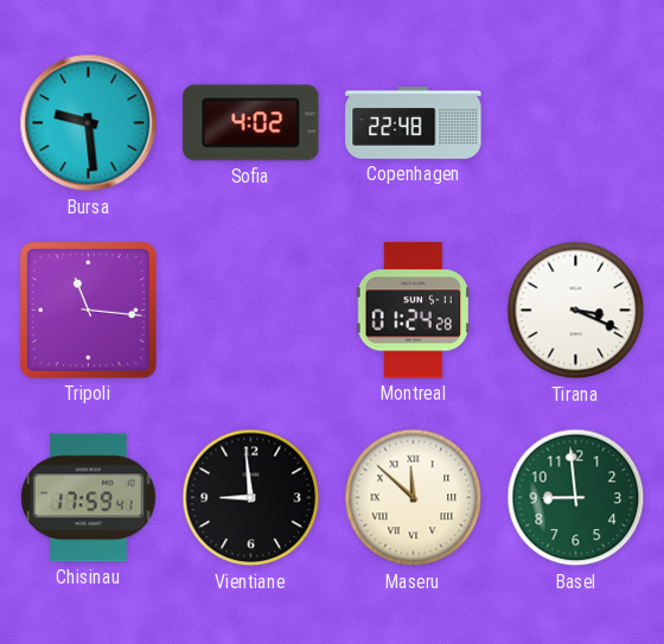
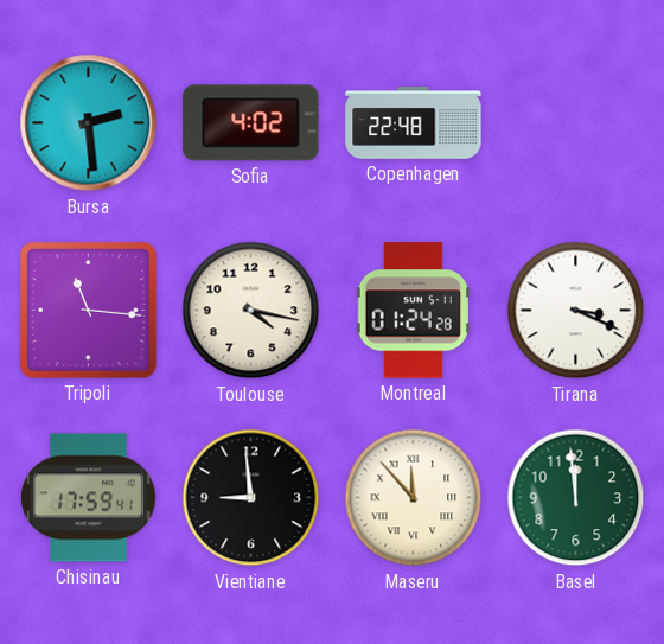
Bursa: 9:29 -> 2:29 (89, 123)
Toulouse: none -> 4:17 (251, 311)
Maseru: 11:52 -> 11:53 (414, 498)
Basel: 8:59 -> 11:59 (576, 498)
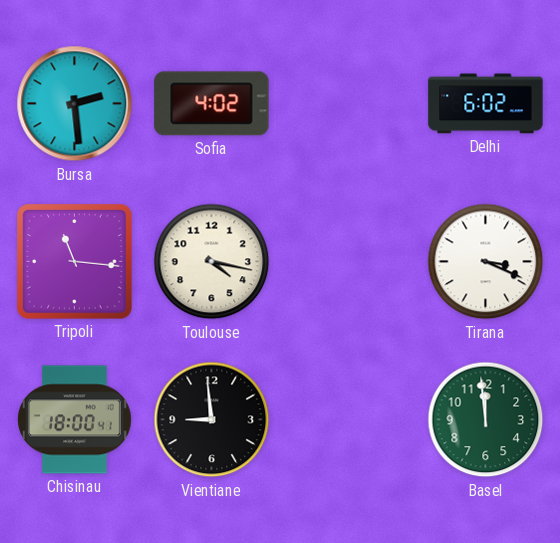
Copenhagen: 22:48 -> none (414, 123)
Delhi: none -> 6:02 (486, 104)
Montreal: 01:24 -> none (413, 311)
Chisinau: 17:59 -> 18:00 (75, 420)
Maseru: 11:53 -> none (414, 498)
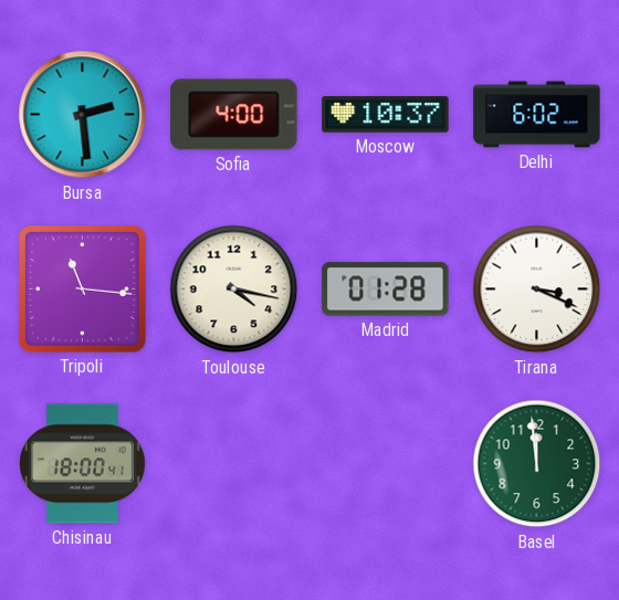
Sofia: 4:02 -> 4:00 (234, 115)
Moscow: none -> 10:37 (386, 115)
Madrid: none -> 01:28 (386, 290)
Vientiane: 8:59 -> none (212, 420)
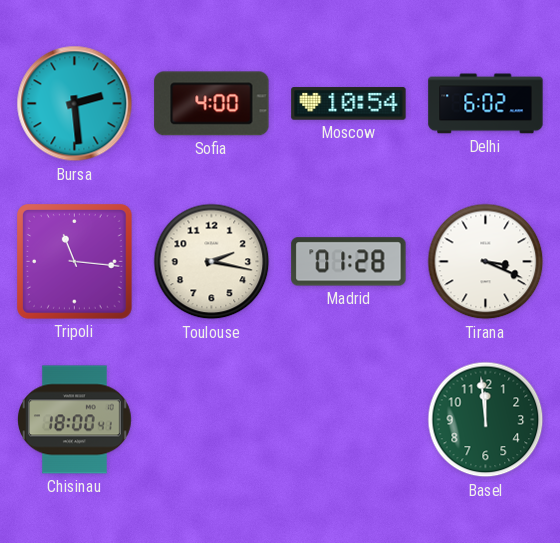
Moscow: 10:37 -> 10:54 (349, 104)
Toulouse: 4:17 -> 2:17 (212, 262)
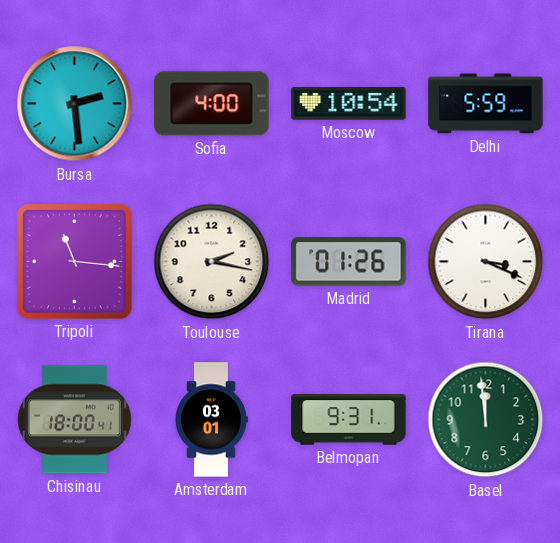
Delhi: 6:02 -> 5:59 (486, 104)
Madrid: 01:28 -> 01:26 (349, 262)
Amsterdam: none -> 03:01 (211, 420)
Belmopan: none -> 9:31 (349, 420)
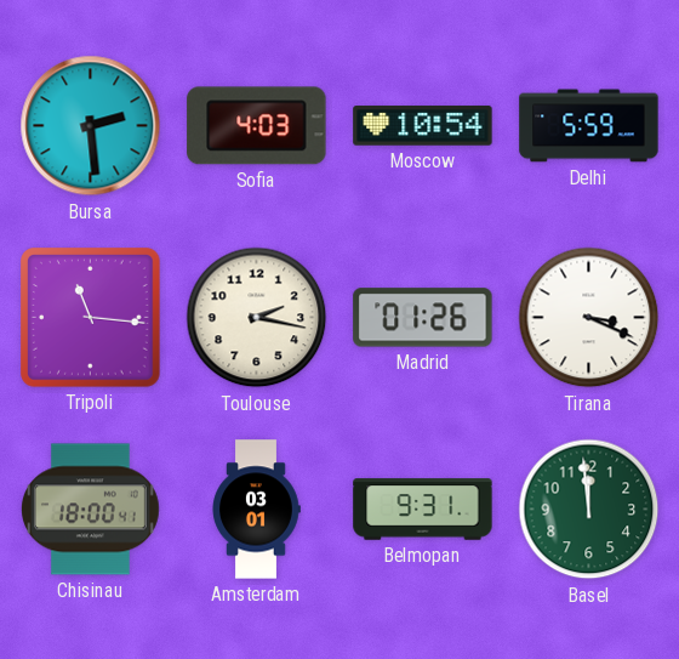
Sofia: 4:00 -> 4:03 (257, 126)
